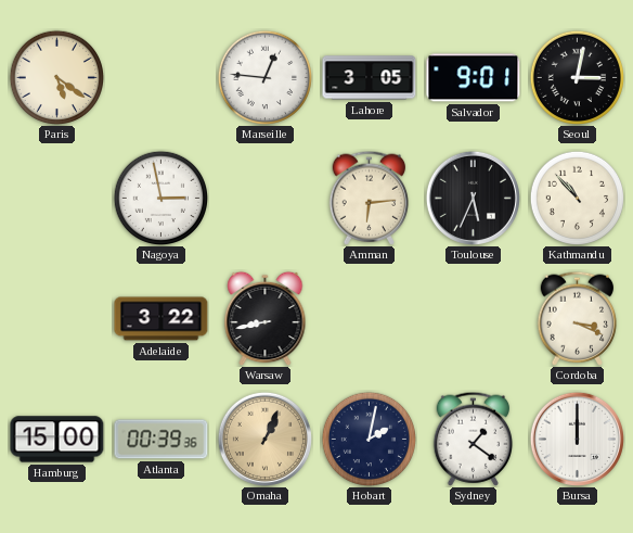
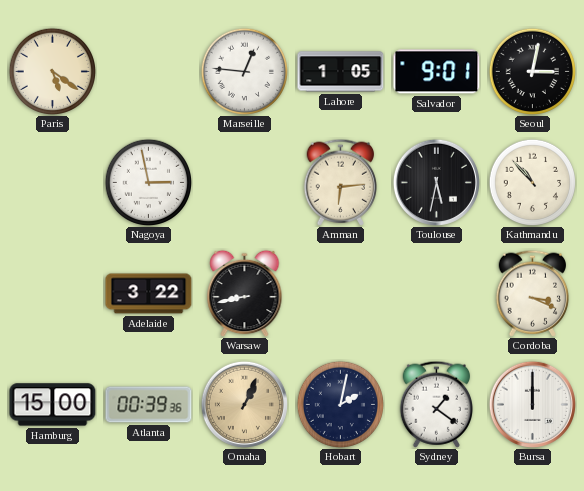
Lahore: 3:05 -> 1:05 (341, 72)
Toulouse: 5:34 -> 5:32 (436, 182)
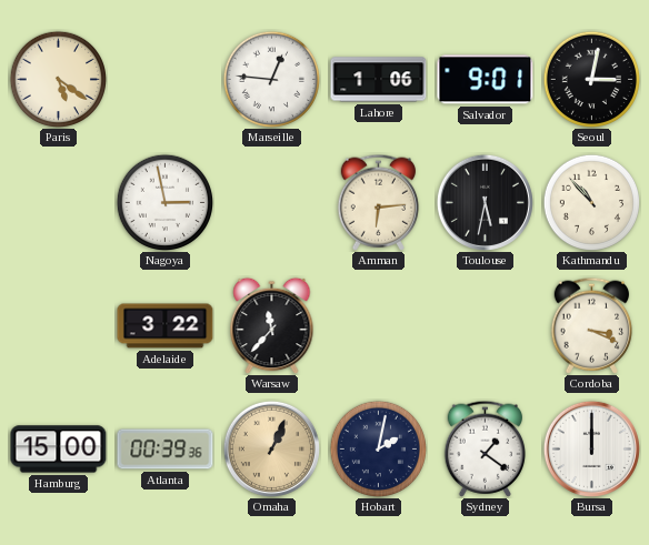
Lahore: 1:05 -> 1:06 (379, 80)
Warsaw: 8:43 -> 11:37 (272, 325)
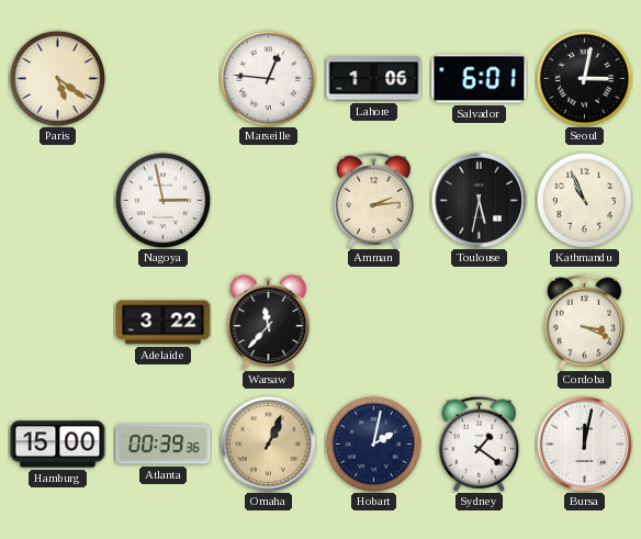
Salvador: 9:01 -> 6:01 (480, 79)
Amman: 6:14 -> 2:14 (373, 200)
Kathmandu: 10:53 -> 10:56 (584, 200)
Bursa: 12:00 -> 12:02 (584, 443)
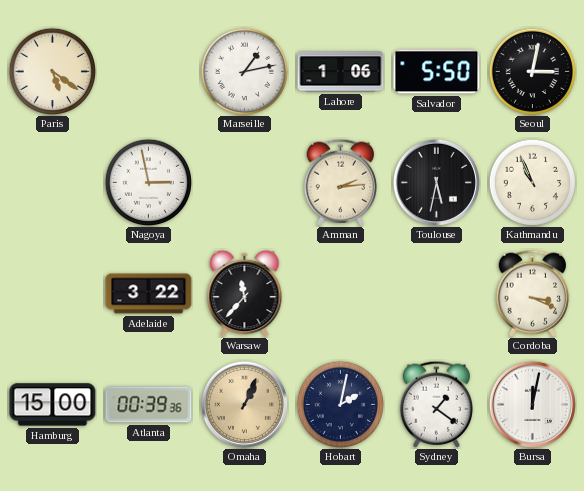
Marseille: 12:46 -> 1:13 (244, 71)
Salvador: 6:01 -> 5:50 (437, 72)
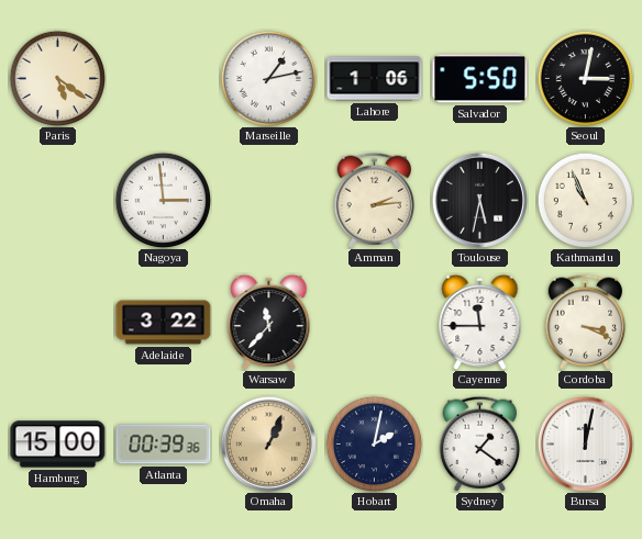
Nagoya: 2:58 -> 2:59 (163, 200)
Cayenne: none -> 11:45 (480, 322)
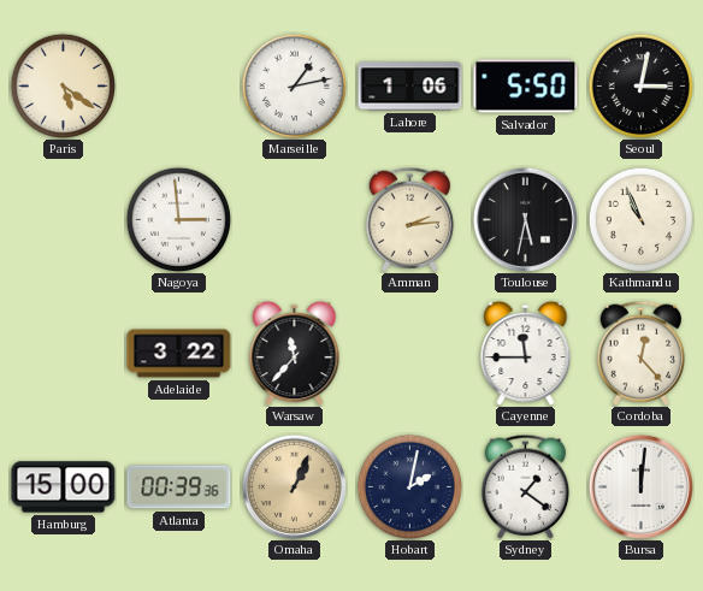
Cordoba: 3:19 -> 12:23 (640, 353)
Bursa: 12:02 -> 12:01 (640, 486)
